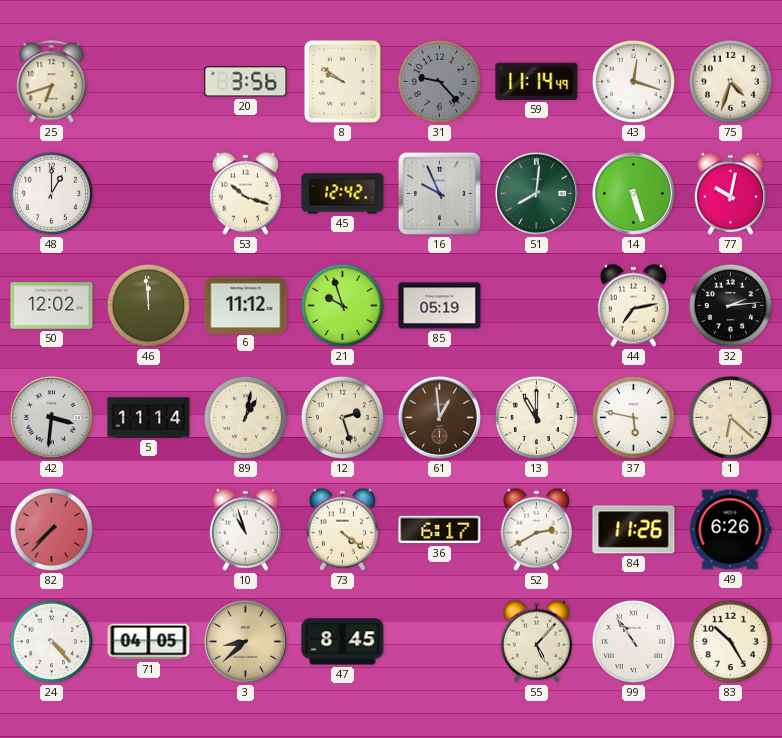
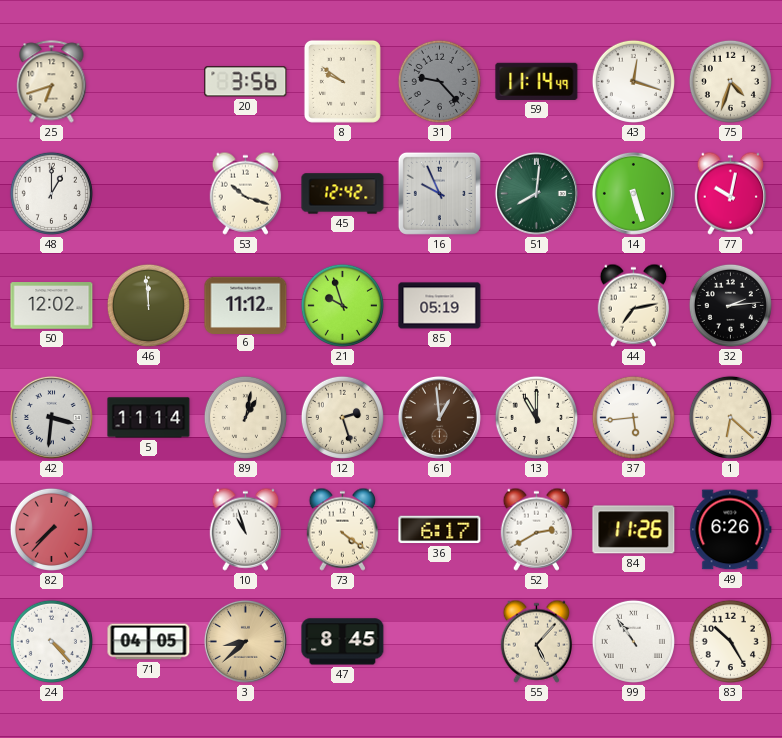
37: 5:47 -> 5:44 (633, 417)
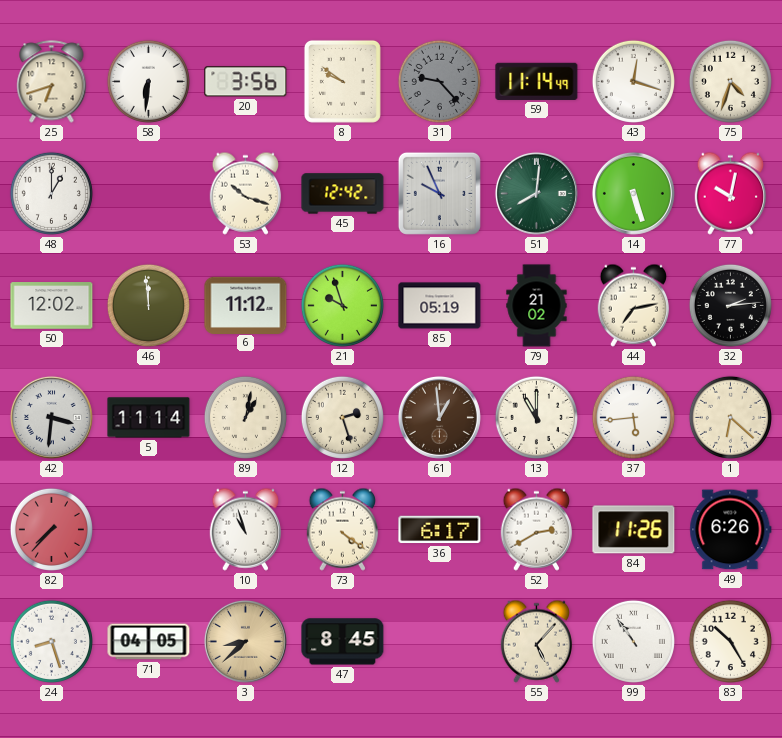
58: none -> 6:31 (148, 81)
79: none -> 21:02 (537, 306)
24: 4:23 -> 8:27 (51, 641)
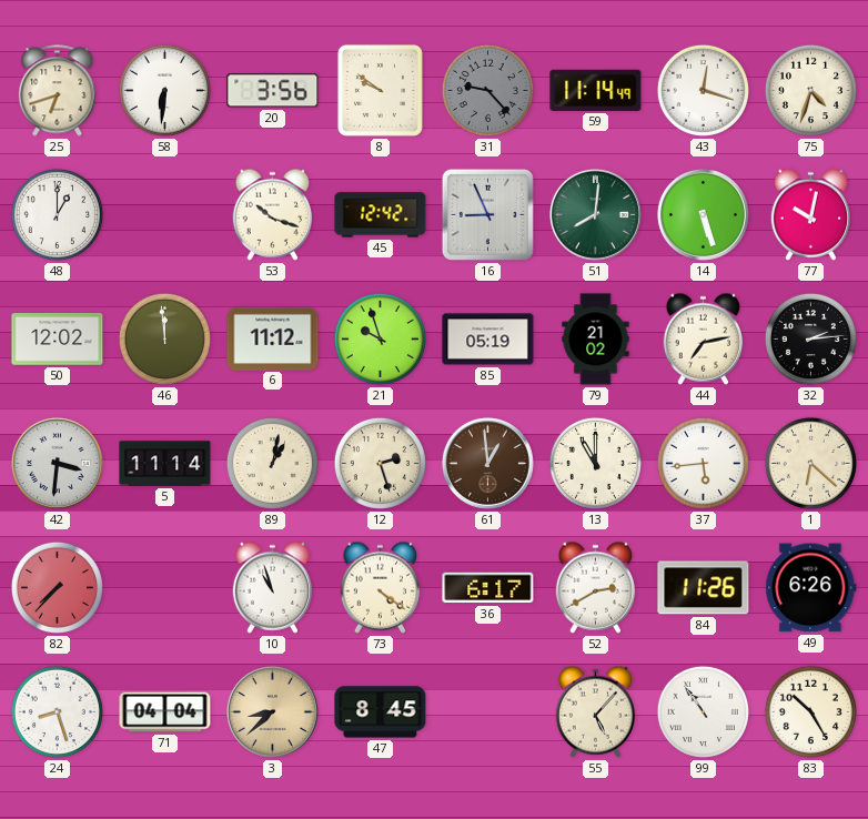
16: 9:56 -> 8:56 (487, 214)
71: 04:05 -> 04:04 (165, 712)
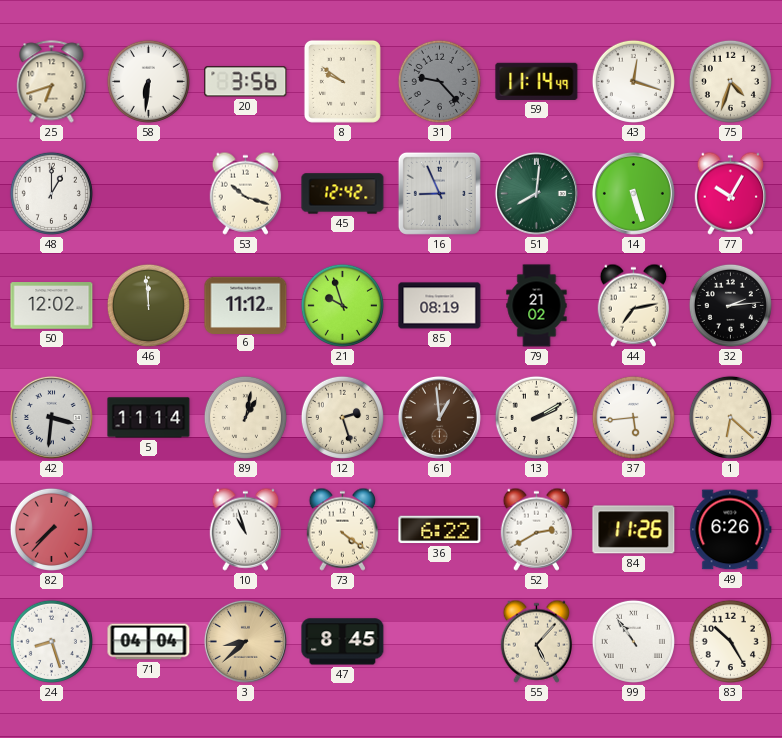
77: 10:02 -> 10:05 (731, 193)
85: 05:19 -> 08:19 (440, 306)
13: 11:00 -> 2:10 (536, 417)
36: 6:17 -> 6:22 (440, 530)
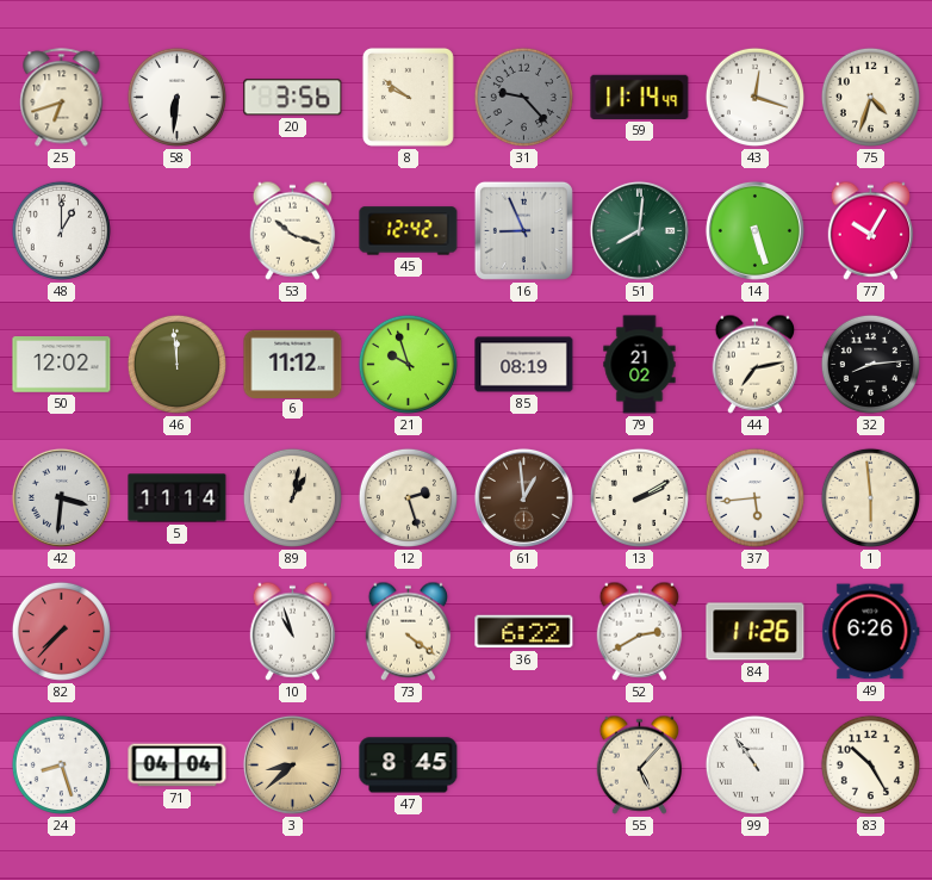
32: 2:14 -> 8:14 (870, 364)
1: 6:22 -> 5:59 (870, 497)
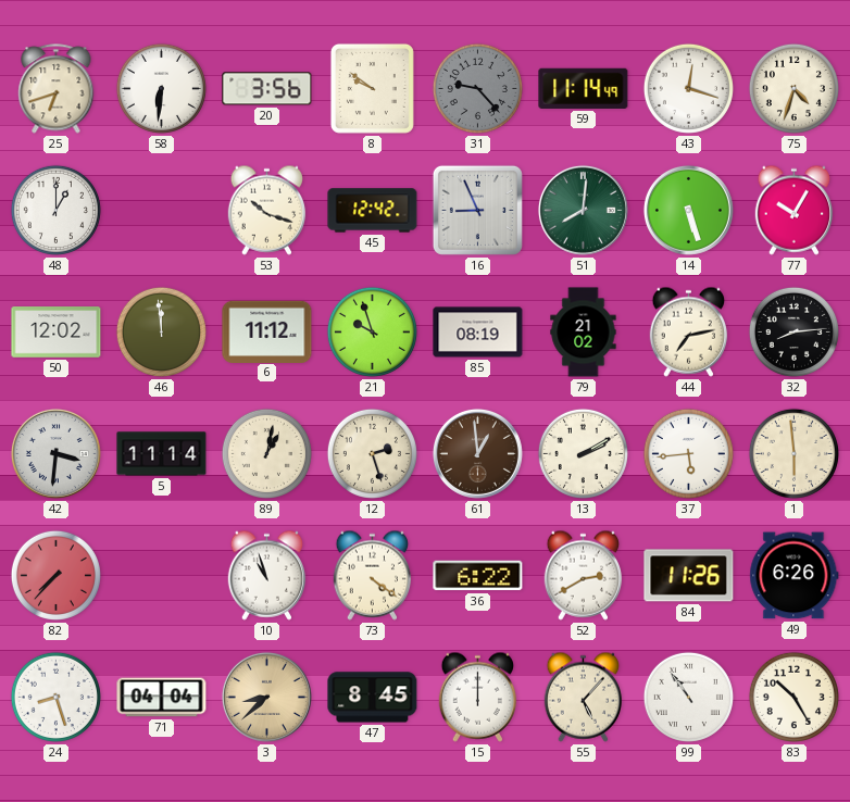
15: none -> 12:00 (478, 697)
